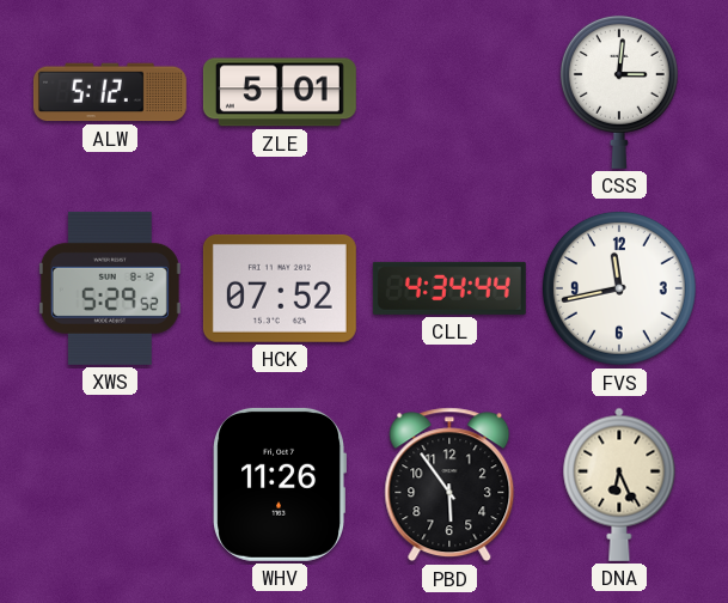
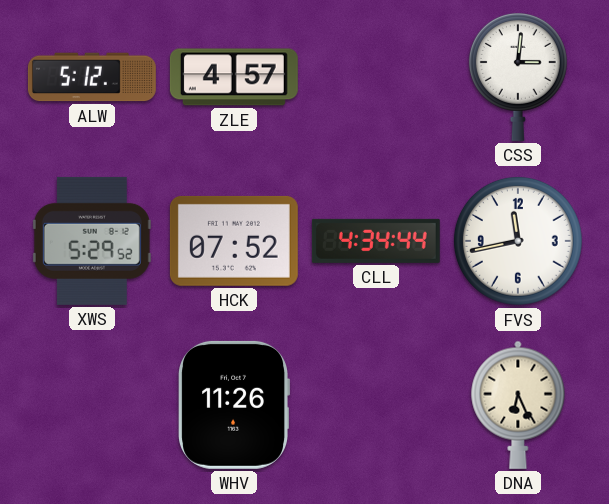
ZLE: 5:01 -> 4:57 (234, 77)
PBD: 5:54 -> none (449, 485)
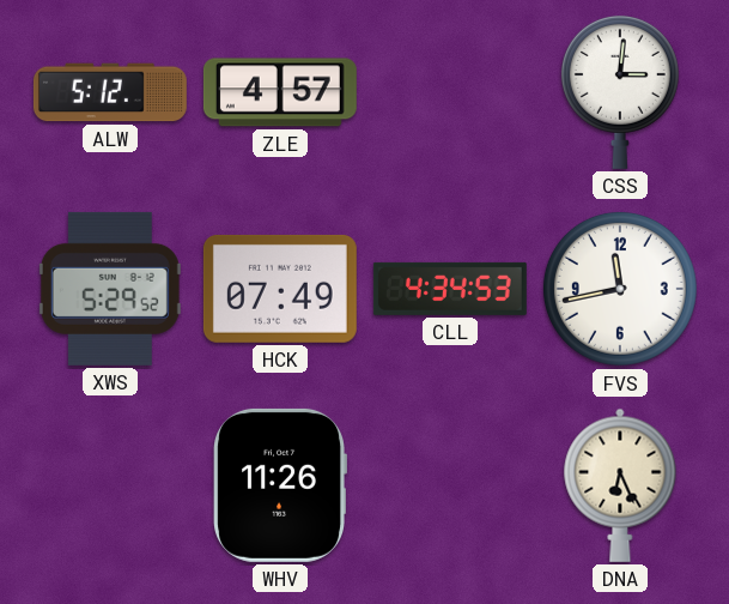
HCK: 07:52 -> 07:49 (280, 289)
CLL: 4:34:44 -> 4:34:53 (450, 289)
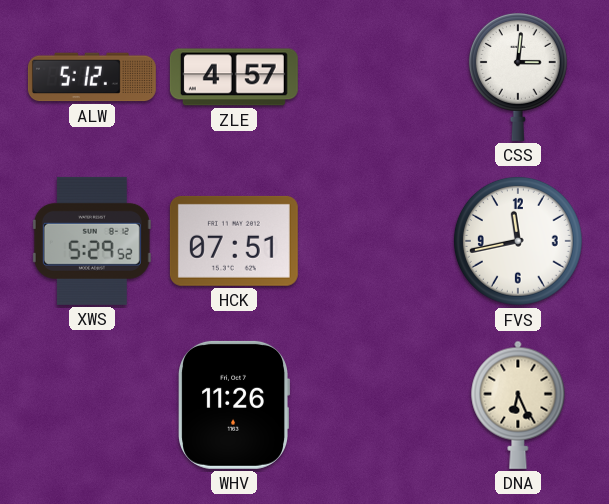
HCK: 07:49 -> 07:51 (234, 241)
CLL: 4:34 -> none (450, 289)
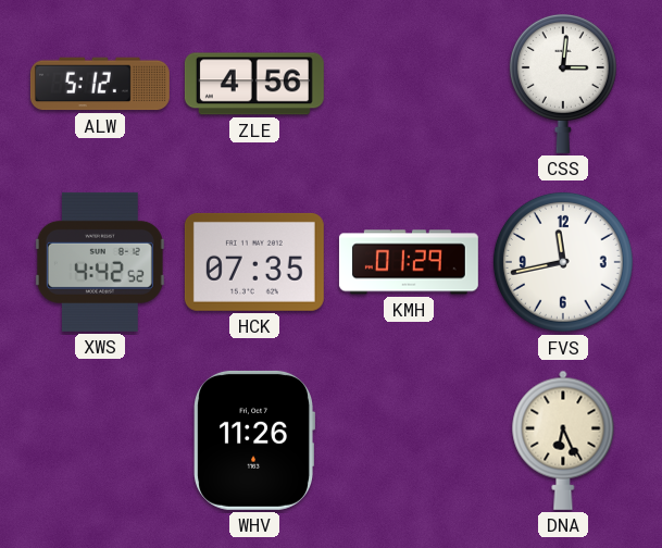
ZLE: 4:57 -> 4:56 (254, 84)
XWS: 5:29 -> 4:42 (100, 262)
HCK: 07:51 -> 07:35 (254, 262)
KMH: none -> 01:29 (409, 262)
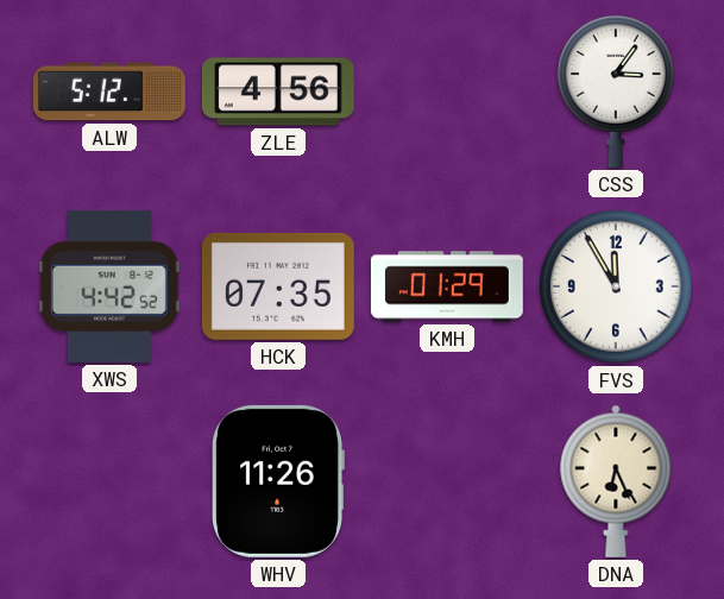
CSS: 3:01 -> 3:06 (616, 90)
FVS: 11:43 -> 11:55 (616, 286)
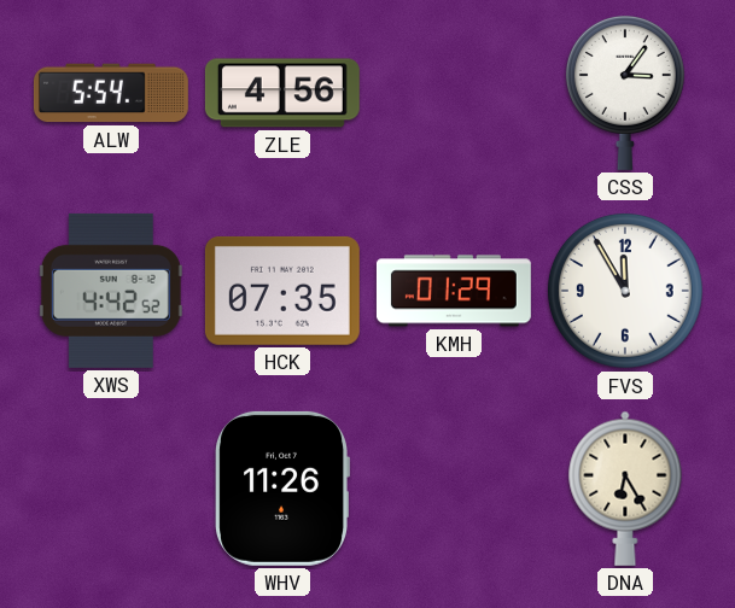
ALW: 5:12 -> 5:54 (111, 93)
DNA: 6:26 -> 6:25 (625, 489)
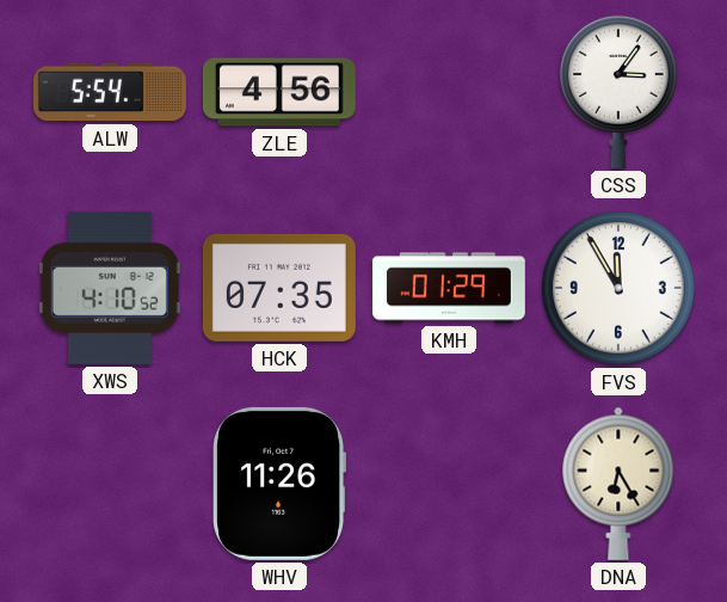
XWS: 4:42 -> 4:10 (110, 288)
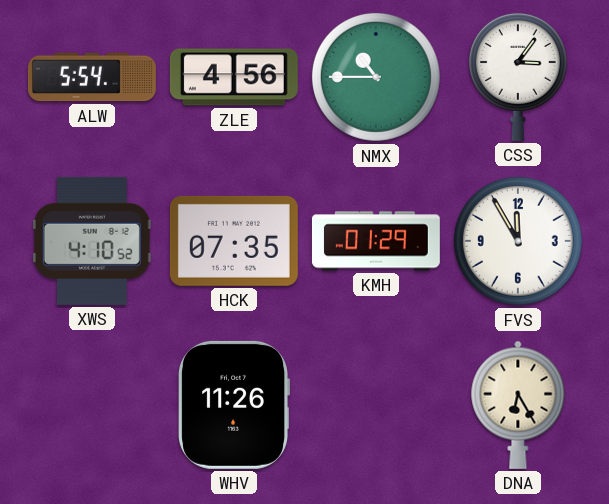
NMX: none -> 10:45 (376, 77)
